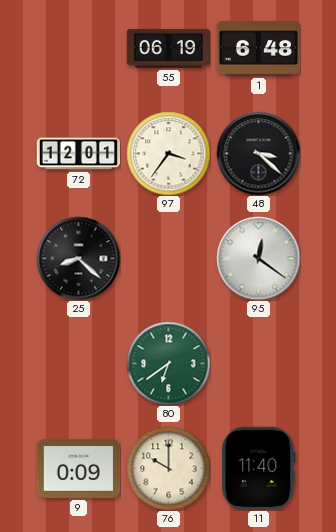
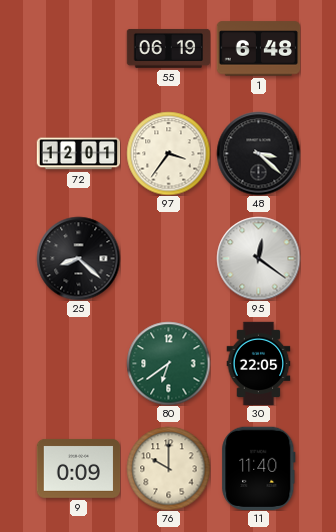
30: none -> 22:05 (259, 363)
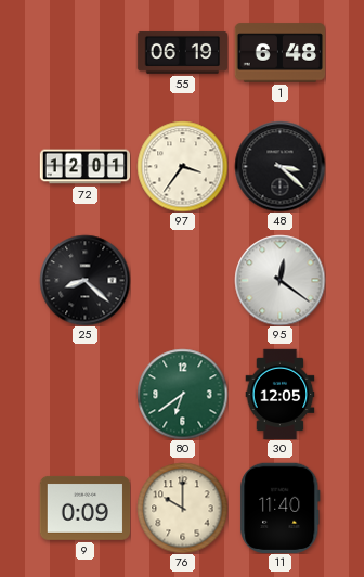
30: 22:05 -> 12:05 (281, 394)
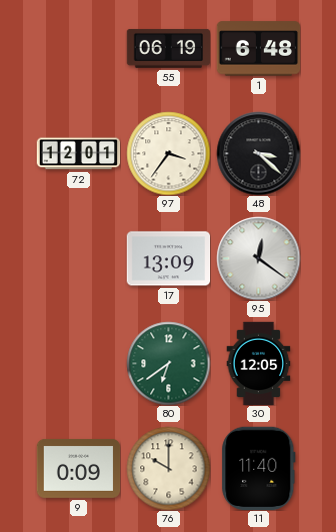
25: 8:22 -> none (84, 280)
17: none -> 13:09 (168, 259)
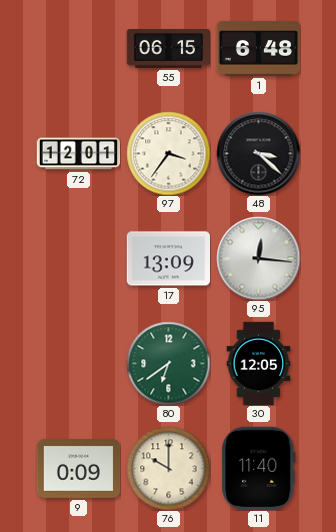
55: 06:19 -> 06:15 (168, 48)
95: 12:21 -> 12:16 (258, 258)
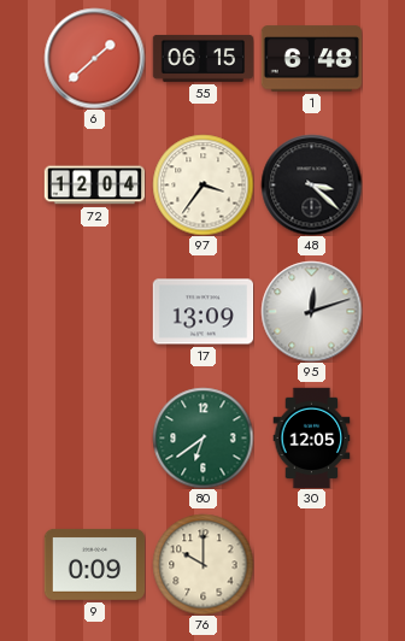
6: none -> 1:38 (94, 58)
72: 12:01 -> 12:04 (94, 186)
95: 12:16 -> 12:12 (311, 311)
11: 11:40 -> none (259, 468)
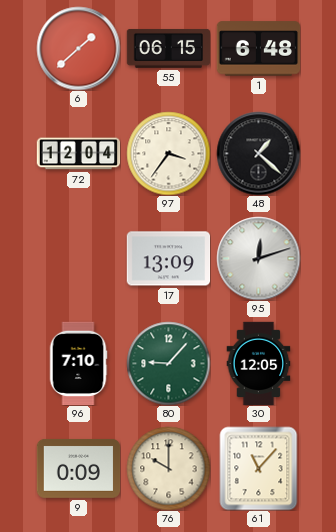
48: 3:22 -> 1:22 (258, 153)
96: none -> 7:10 (78, 363)
80: 6:39 -> 9:07 (168, 363)
61: none -> 11:07 (259, 468)
